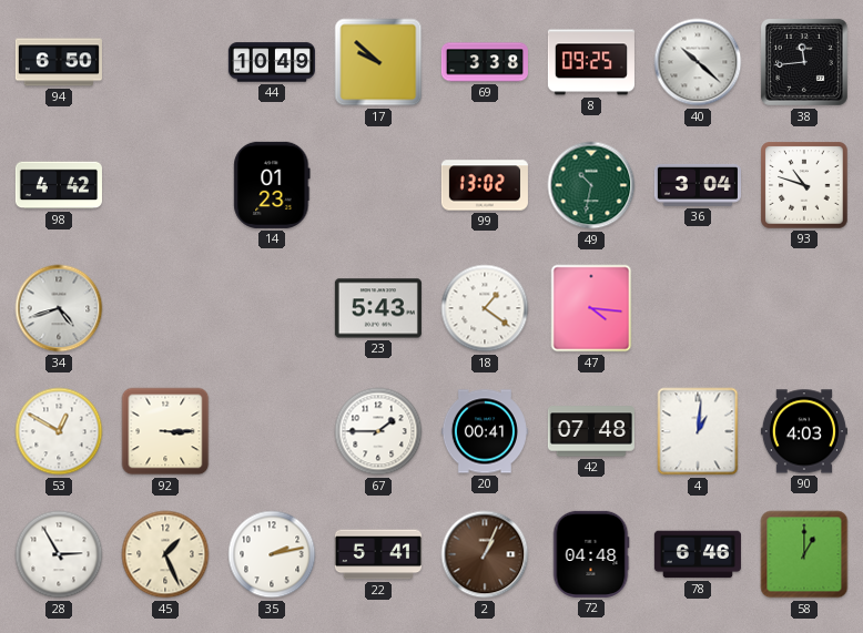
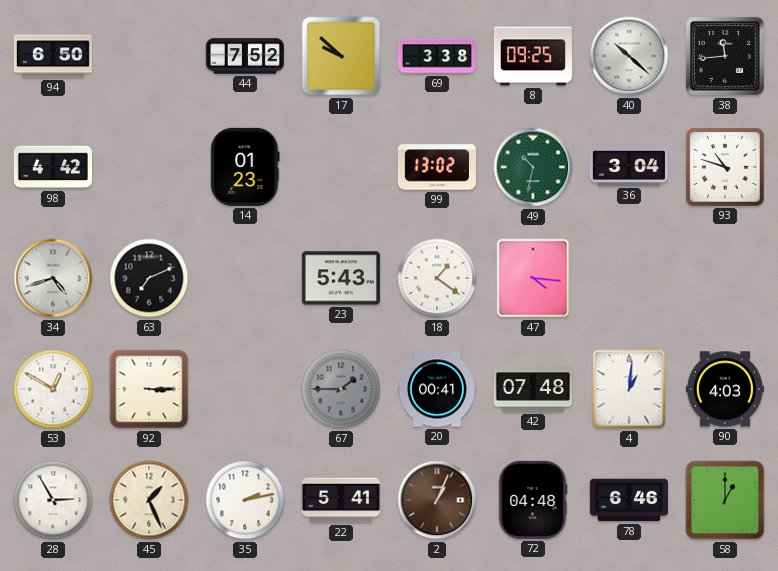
44: 10:49 -> 7:52 (245, 56)
63: none -> 7:11 (149, 278)
67 dial: white -> grey (341, 389)
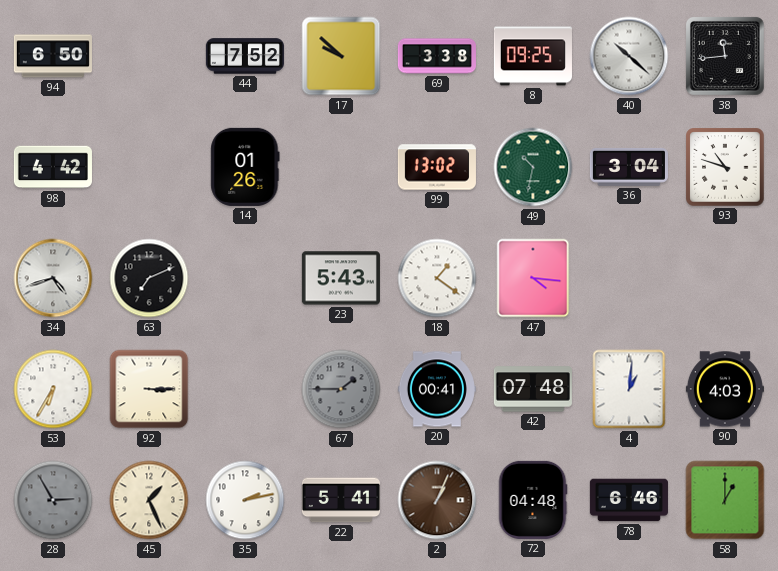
14: 01:23 -> 01:26 (245, 167)
53: 12:50 -> 6:35 (53, 389)
28 dial: white -> grey (53, 500)
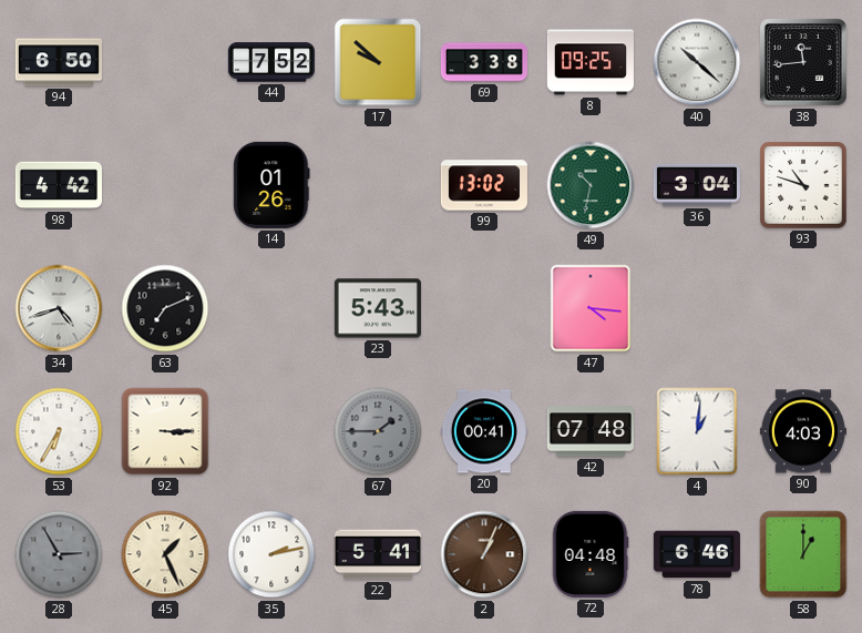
18: 1:21 -> none (437, 278)
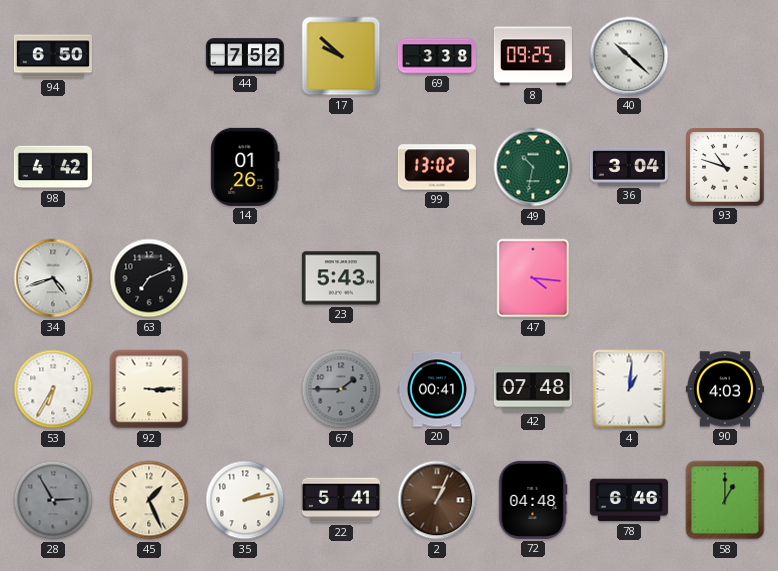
38: 11:44 -> none (804, 63)
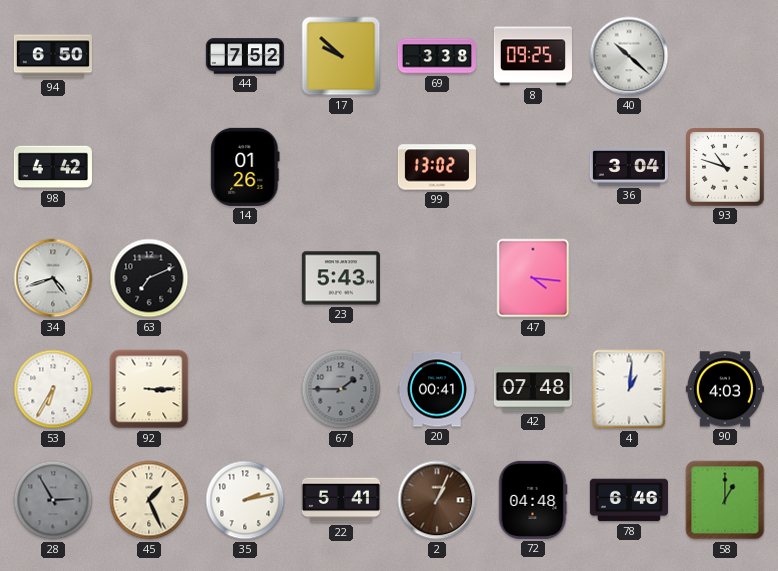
49: 10:32 -> none (533, 167)
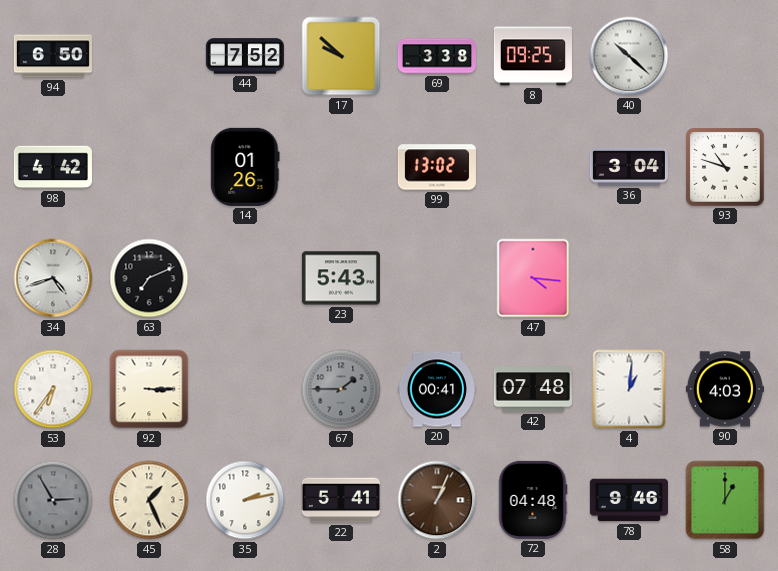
53: 6:35 -> 6:36 (53, 389)
78: 6:46 -> 9:46 (629, 500)
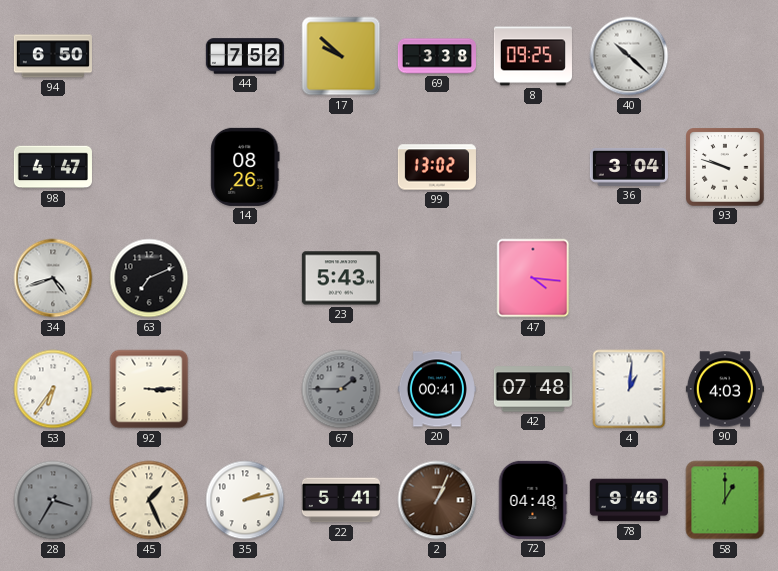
98: 4:42 -> 4:47 (53, 167)
14: 01:26 -> 08:26 (245, 167)
93: 10:48 -> 9:48 (725, 167)
28: 2:55 -> 3:35 (53, 500)
